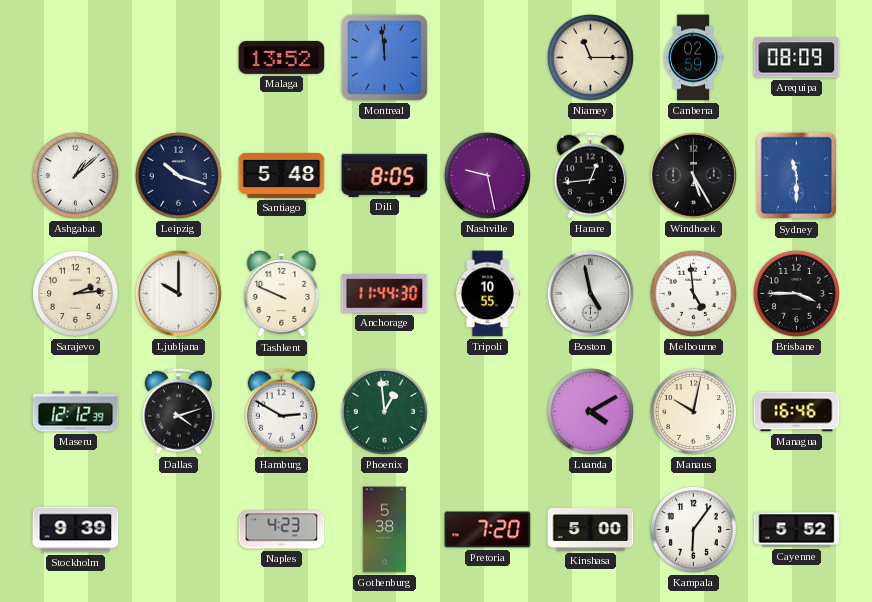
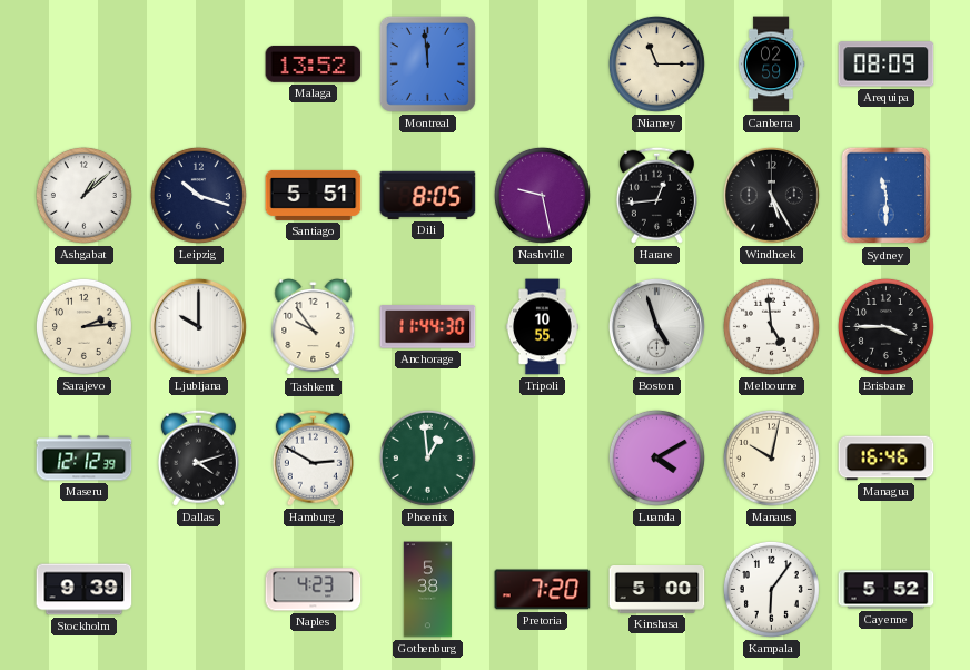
Santiago: 5:48 -> 5:51 (314, 195)
Tashkent: 9:49 -> 9:54 (314, 327)
Boston: 4:58 -> 4:57 (656, 326)
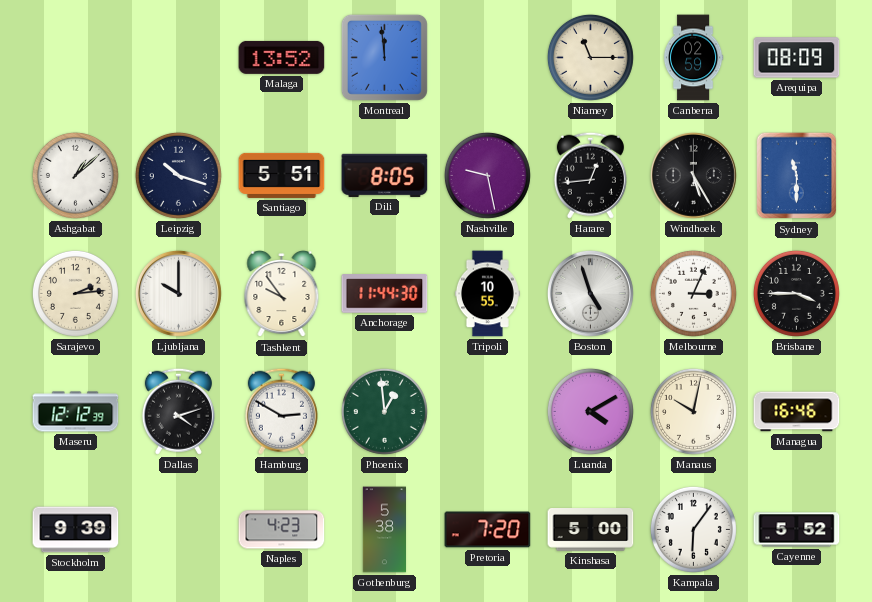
Melbourne: 4:59 -> 3:04 (693, 293)
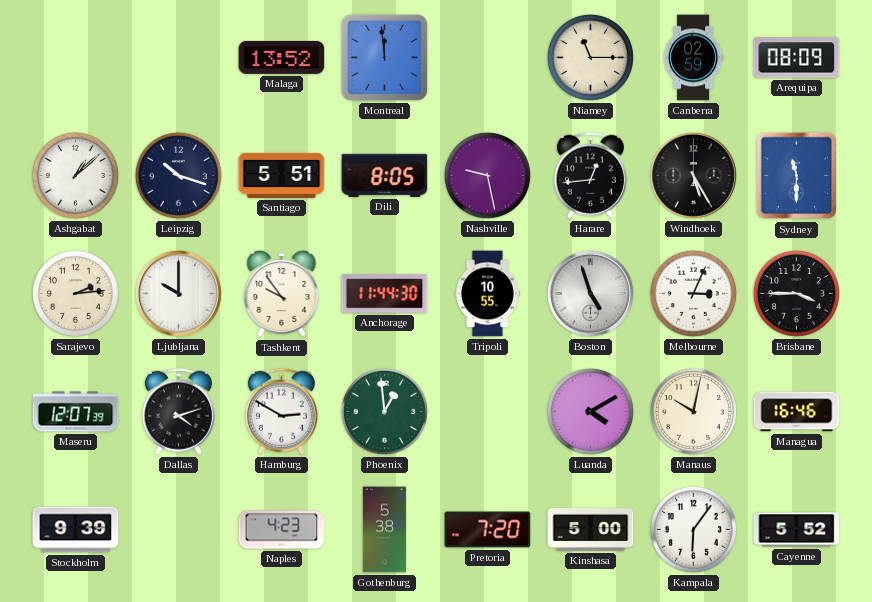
Maseru: 12:12 -> 12:07 (76, 412)
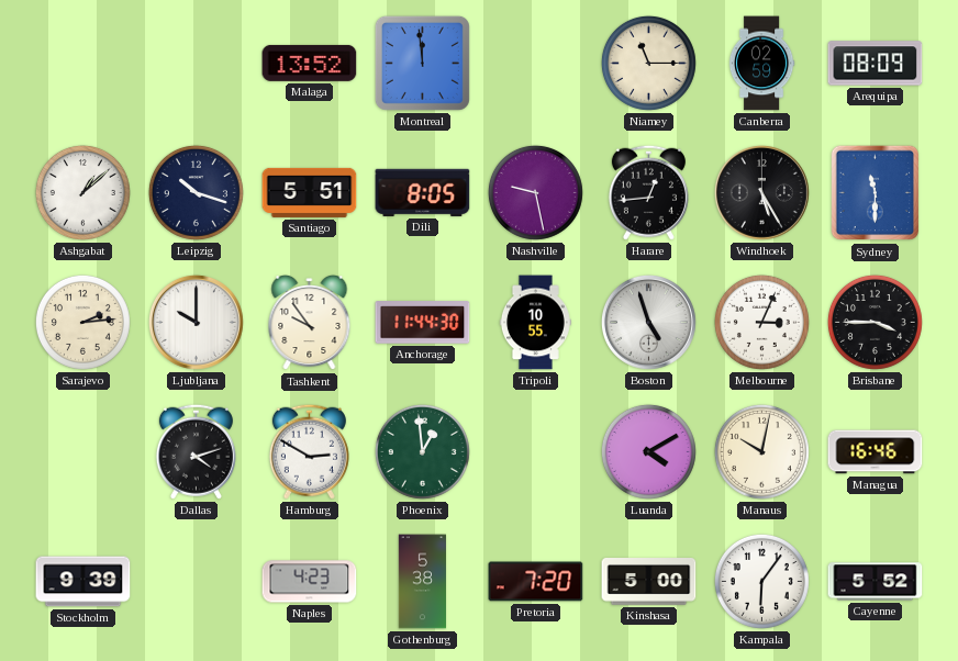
Maseru: 12:07 -> none (76, 412)
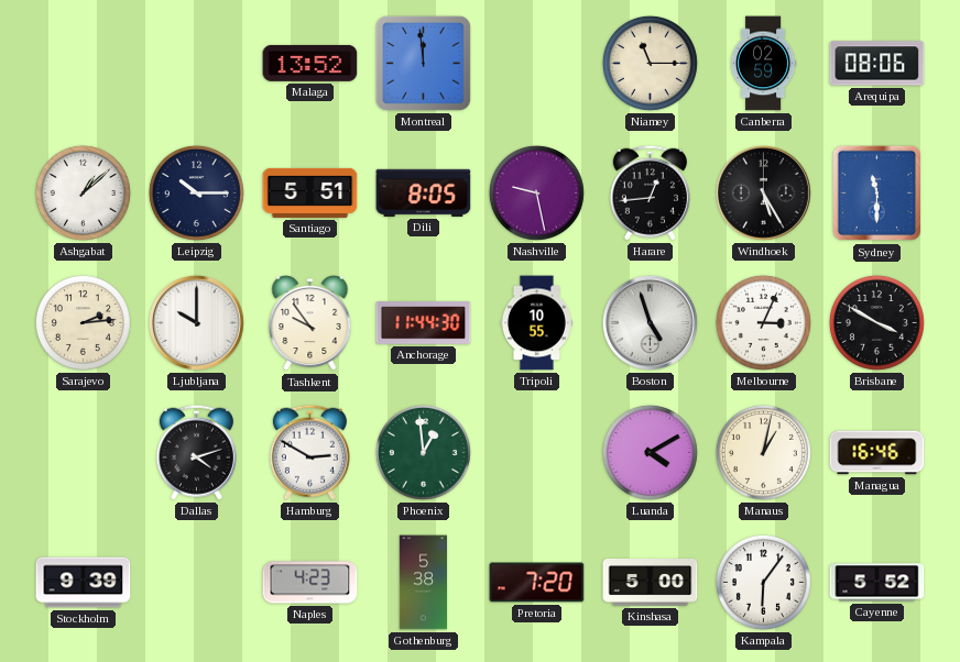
Arequipa: 08:09 -> 08:06 (877, 64)
Leipzig: 10:18 -> 10:15 (196, 192)
Brisbane: 3:45 -> 3:50 (876, 322)
Manaus: 10:02 -> 1:02 (763, 452)
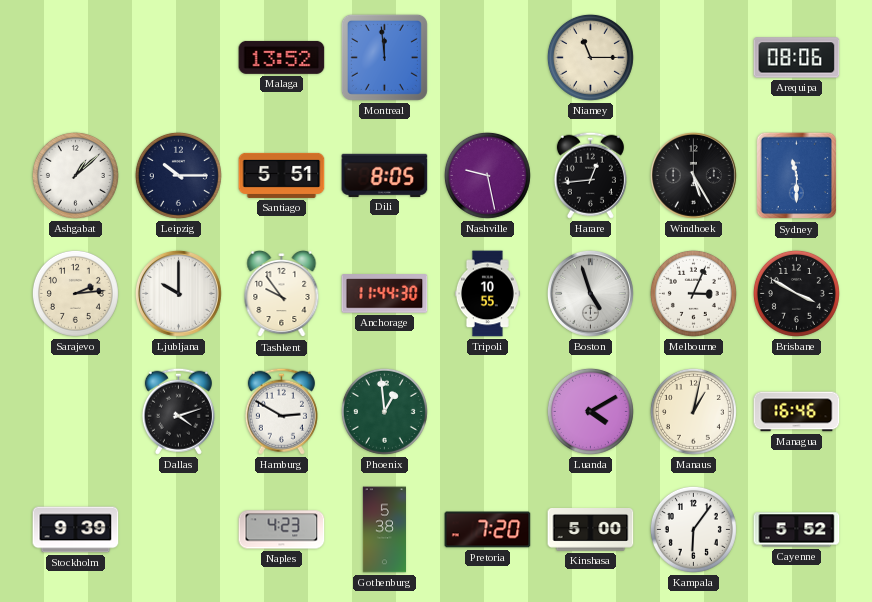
Canberra: 02:59 -> none (763, 64)
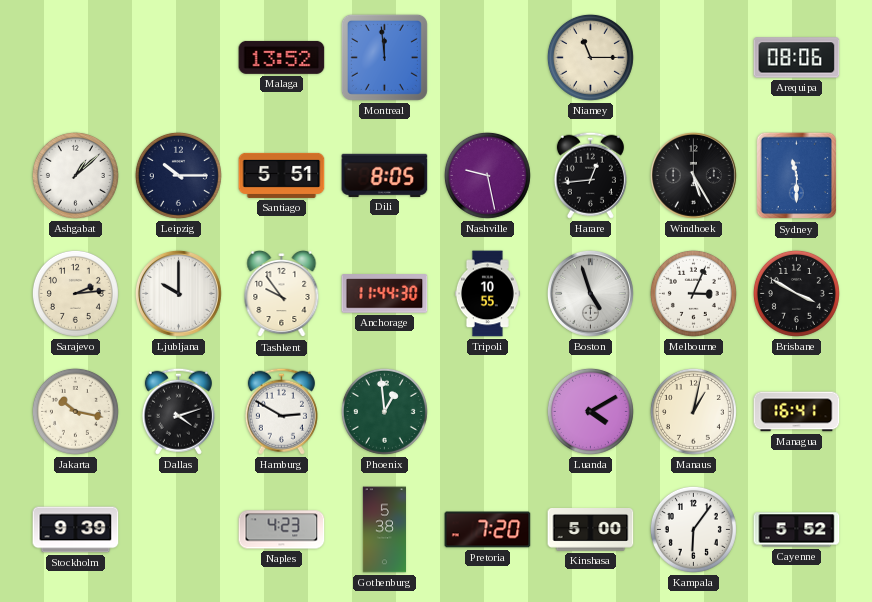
Jakarta: none -> 10:17 (75, 411)
Managua: 16:46 -> 16:41 (797, 412)
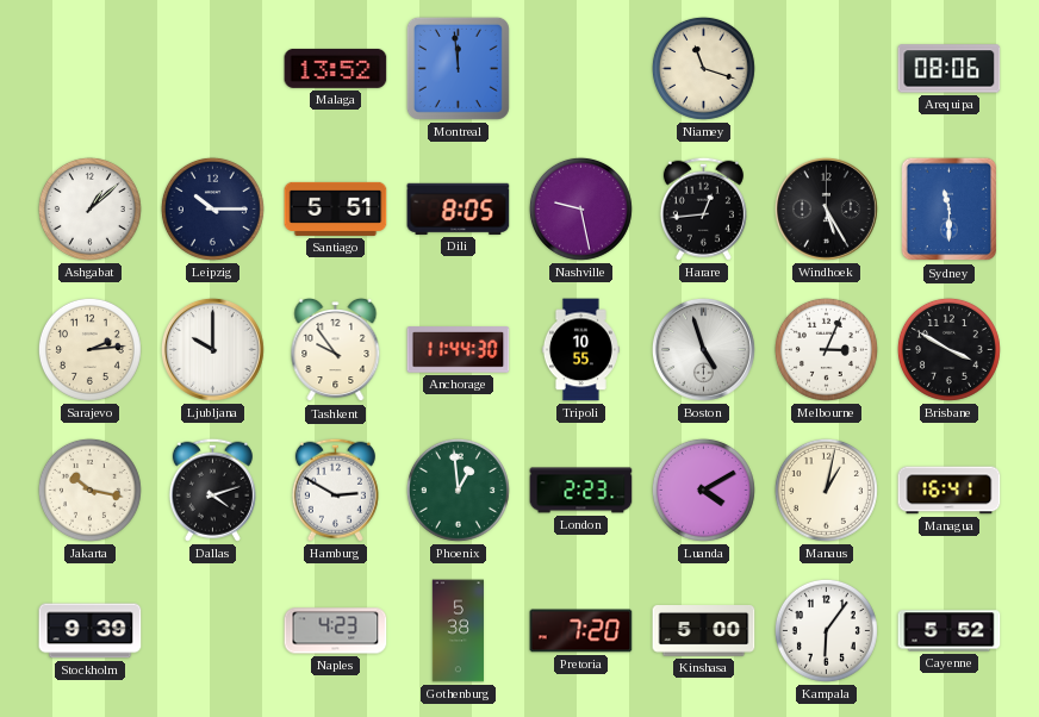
Niamey: 11:15 -> 11:18 (703, 68)
London: none -> 2:23 (581, 491)
